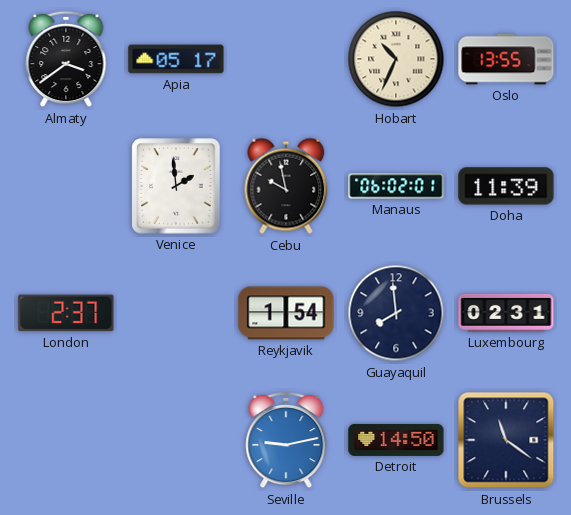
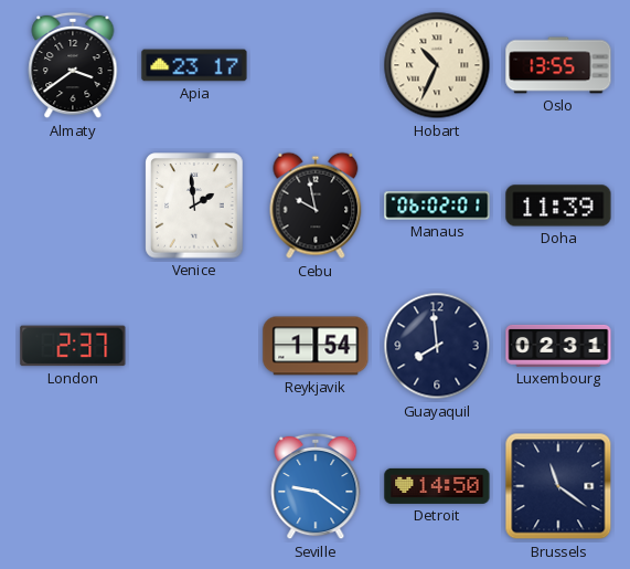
Apia: 05:17 -> 23:17 (194, 65)
Seville: 9:13 -> 9:21 (316, 486)
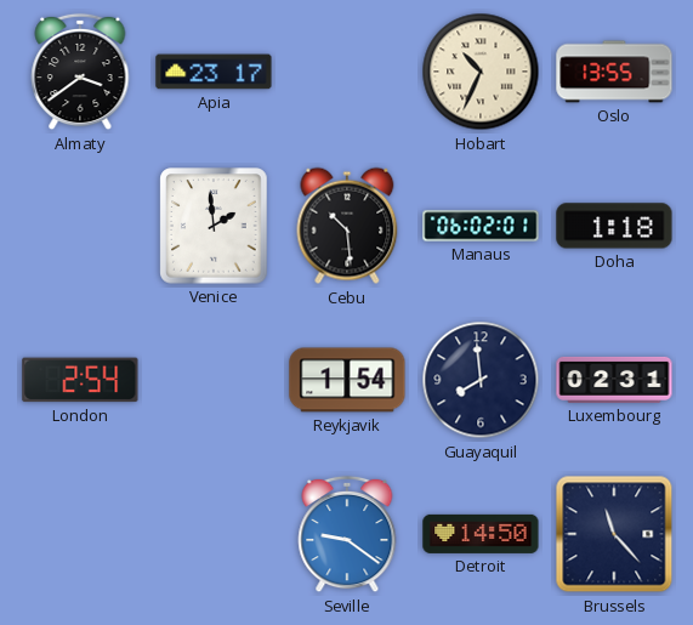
Cebu: 9:58 -> 10:29 (347, 226)
Doha: 11:39 -> 1:18 (614, 226)
London: 2:37 -> 2:54 (80, 380)
Brussels: 11:21 -> 11:23 (614, 534)
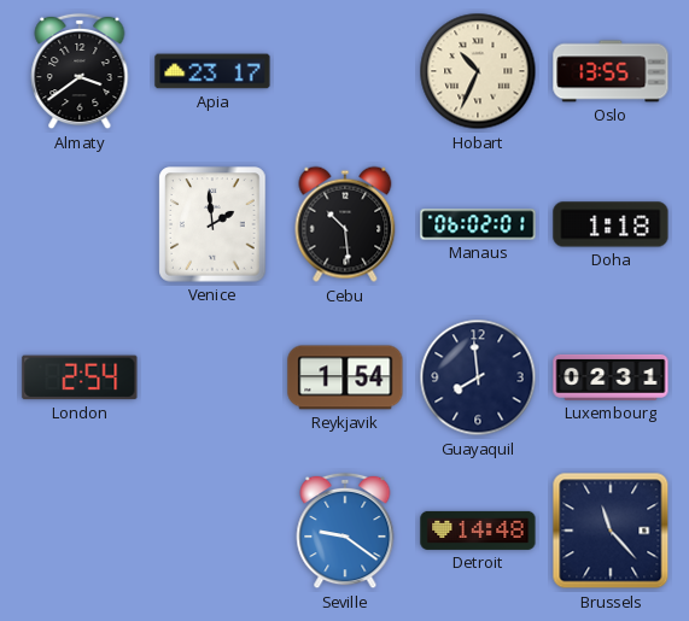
Detroit: 14:50 -> 14:48 (478, 531)
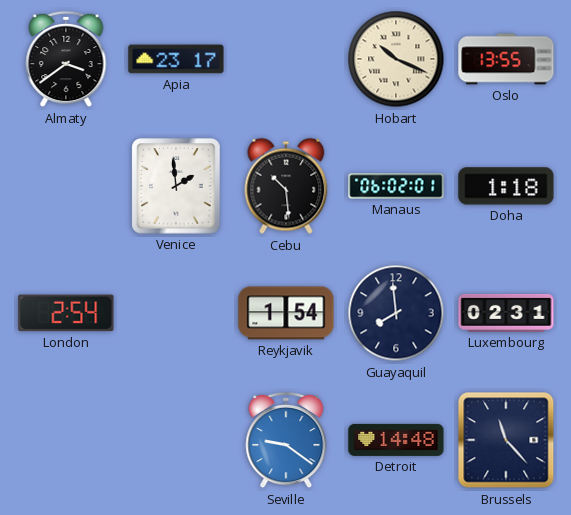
Hobart: 10:34 -> 10:19 (396, 59)
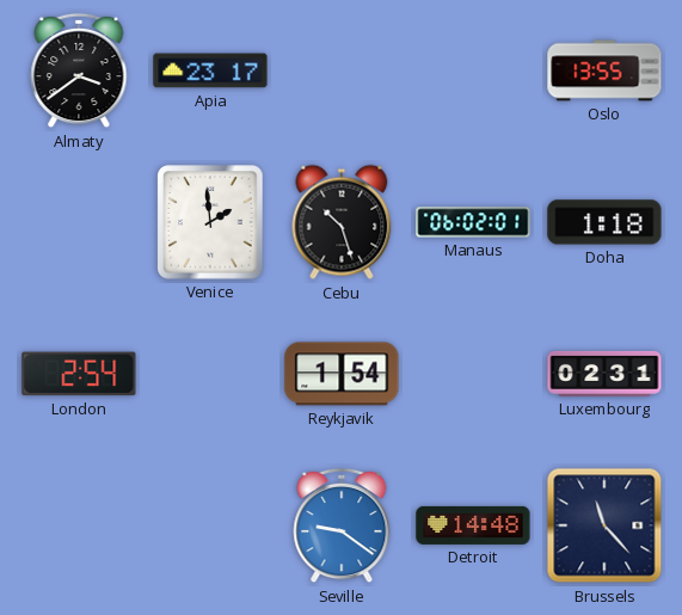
Hobart: 10:19 -> none (396, 59)
Cebu: 10:29 -> 10:27 (342, 222)
Guayaquil: 7:59 -> none (396, 313)
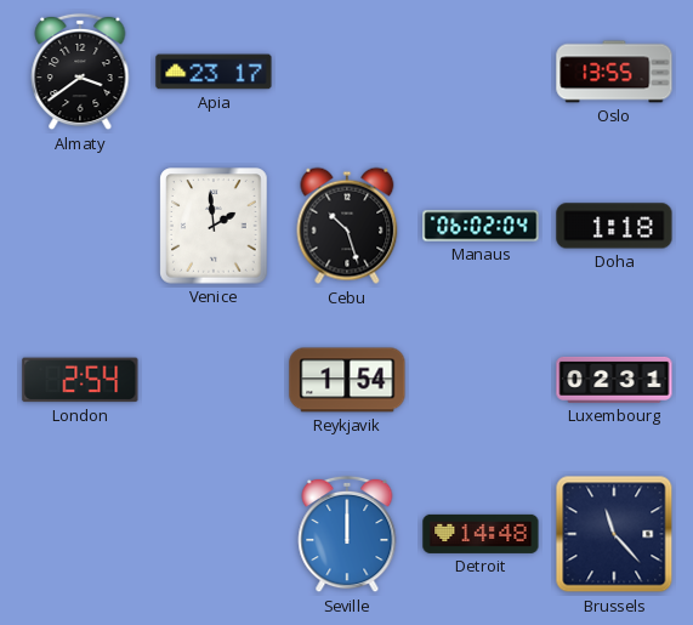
Manaus: 06:02:01 -> 06:02:04 (481, 226)
Seville: 9:21 -> 12:00 (347, 534)
